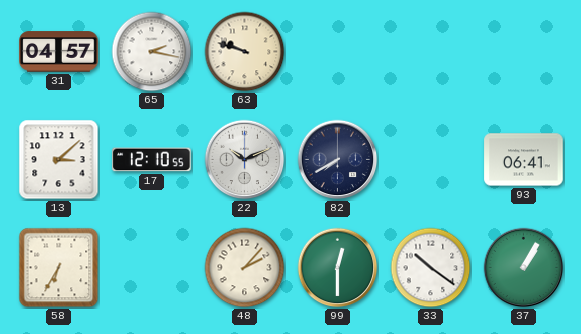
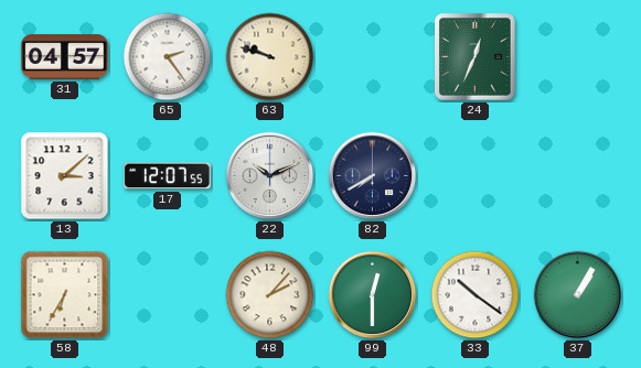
65: 2:17 -> 2:24 (168, 57)
24: none -> 12:34 (476, 57)
17: 12:10 -> 12:07 (168, 176)
93: 06:41 -> none (524, 160)
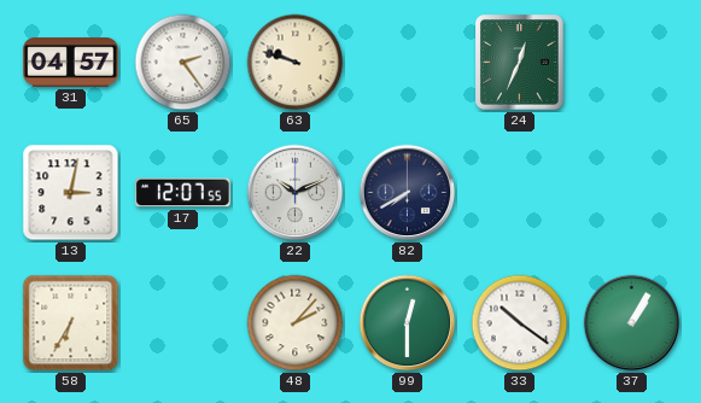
13: 3:08 -> 3:02 (71, 193)
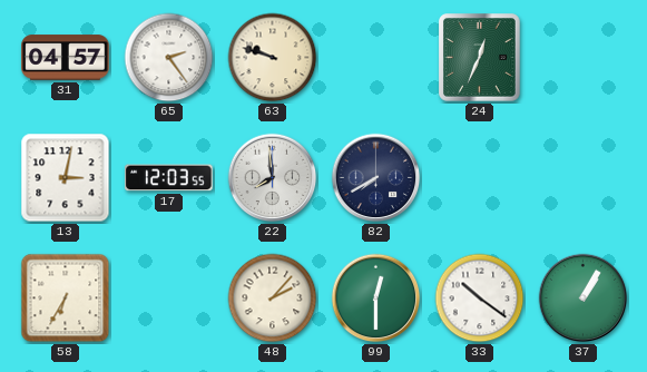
17: 12:07 -> 12:03 (169, 178)
22: 10:11 -> 7:59 (273, 178)
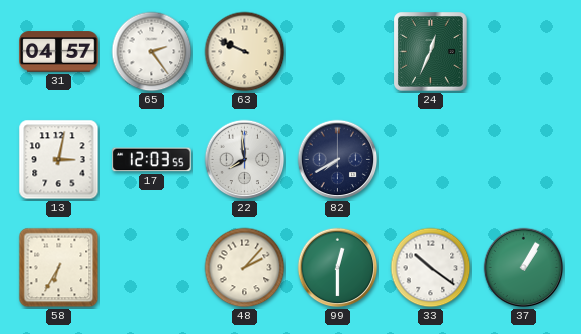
63: 9:48 -> 9:49 (245, 52)
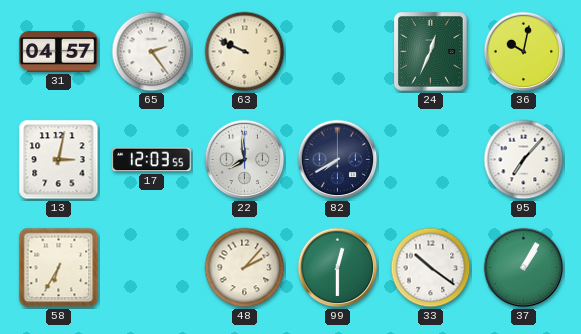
36: none -> 10:02 (524, 52)
95: none -> 7:07 (524, 160)
